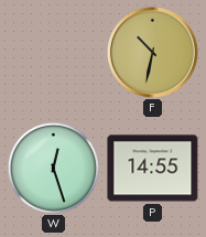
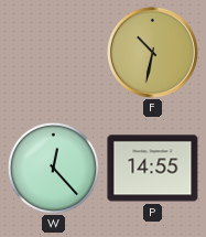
W: 12:27 -> 12:23 (53, 168)
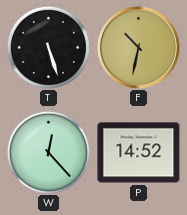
T: none -> 5:27 (48, 47)
P: 14:55 -> 14:52 (139, 153)
